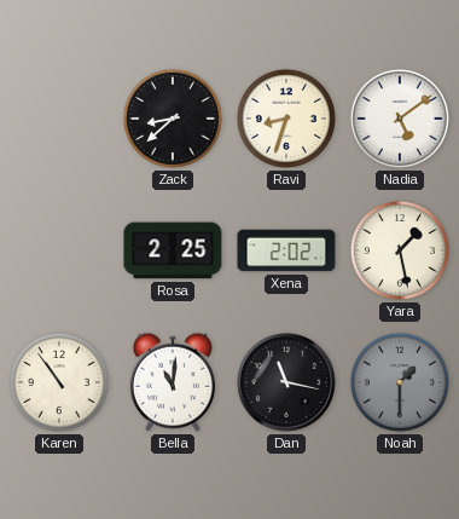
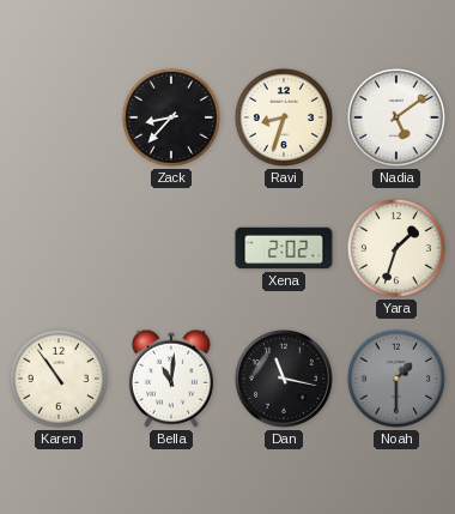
Zack: 8:38 -> 8:37 (171, 117)
Rosa: 2:25 -> none (173, 250)
Yara: 1:28 -> 1:33 (396, 248)
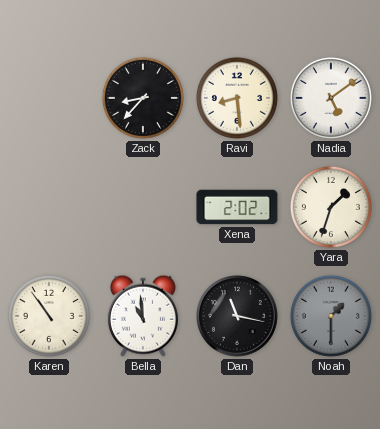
Ravi: 8:33 -> 8:29 (237, 98)
Bella: 11:01 -> 10:59 (143, 316)
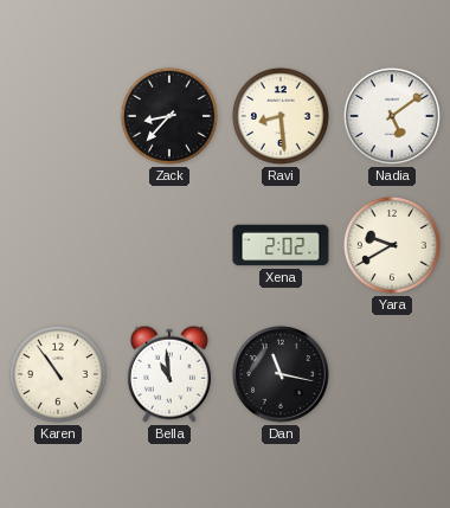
Yara: 1:33 -> 9:40 (392, 245)
Noah: 1:30 -> none (331, 316)
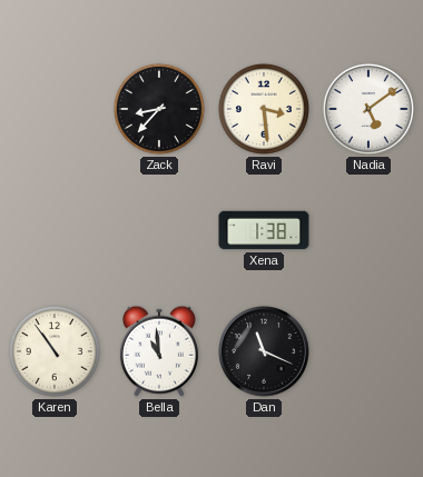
Ravi: 8:29 -> 3:29 (264, 109)
Xena: 2:02 -> 1:38 (264, 230)
Yara: 9:40 -> none (392, 245)
Dan: 11:17 -> 11:19 (265, 352)
